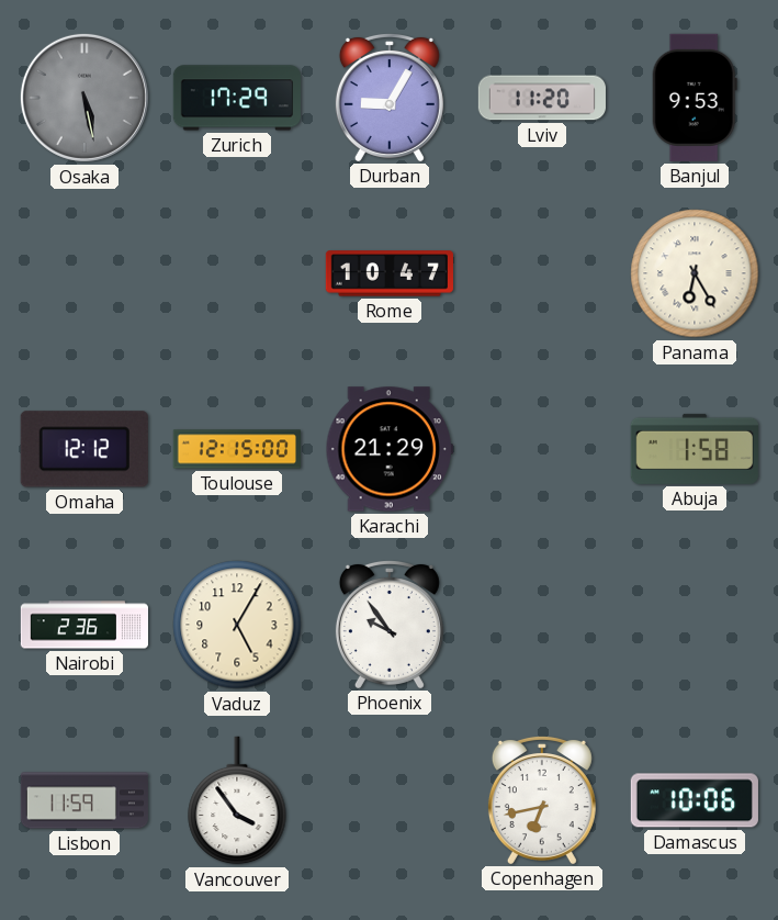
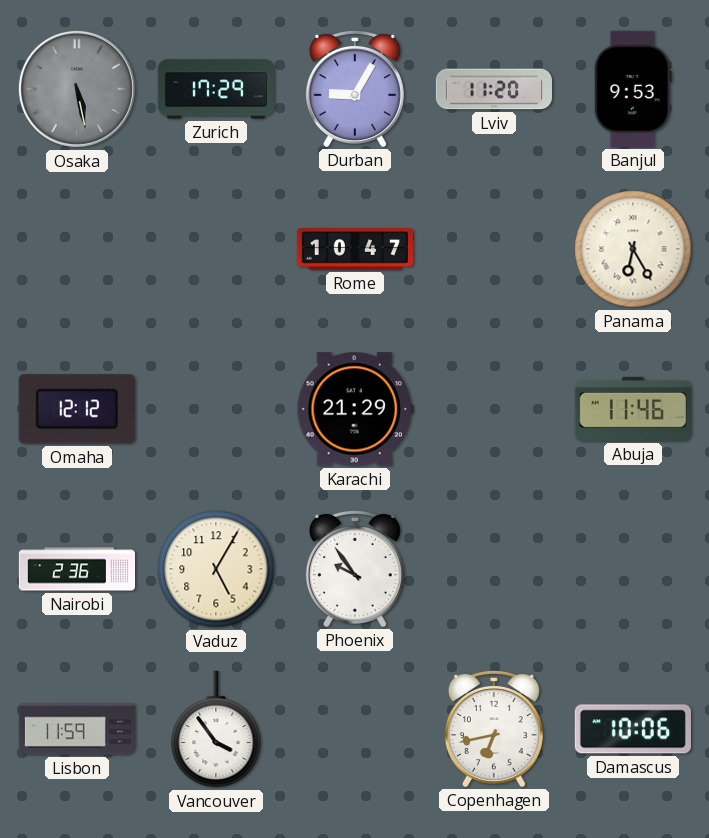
Toulouse: 12:15 -> none (237, 449)
Abuja: 1:58 -> 11:46 (633, 409)
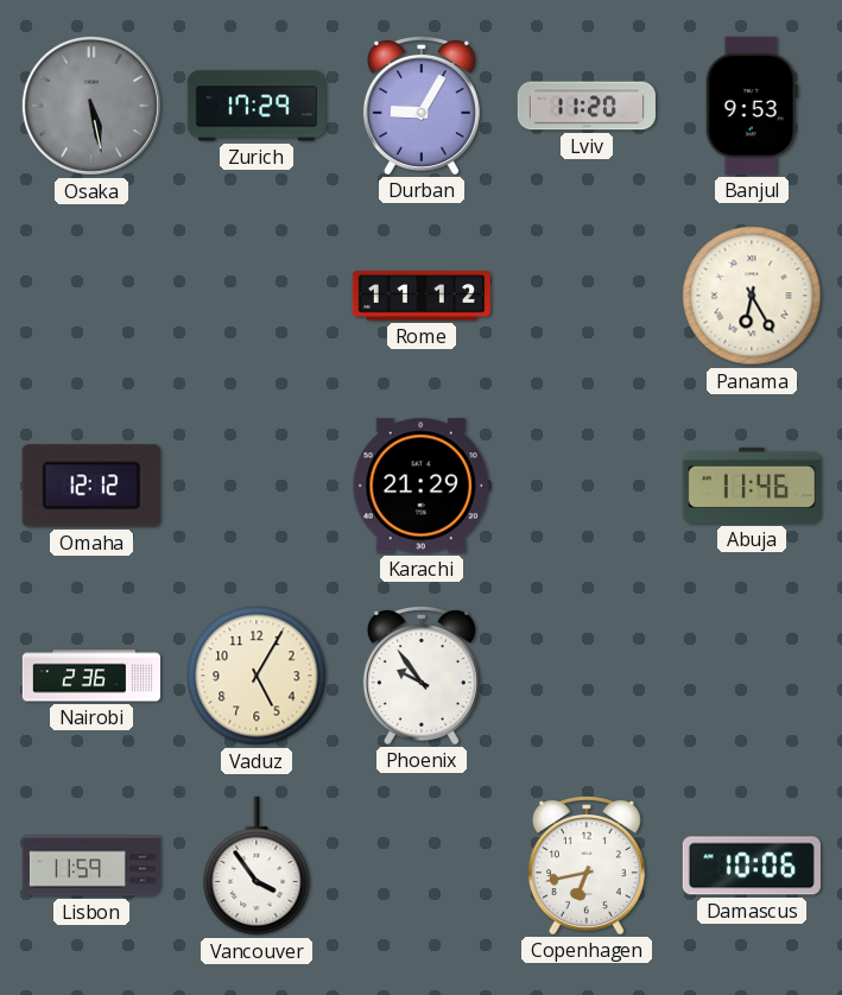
Rome: 10:47 -> 11:12 (422, 296)
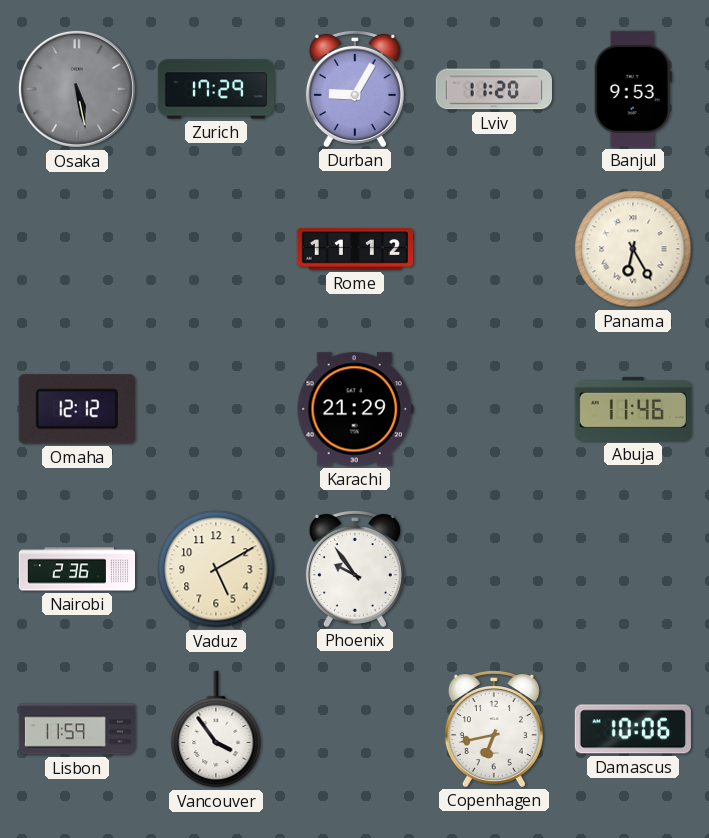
Vaduz: 5:05 -> 5:10 (216, 569)
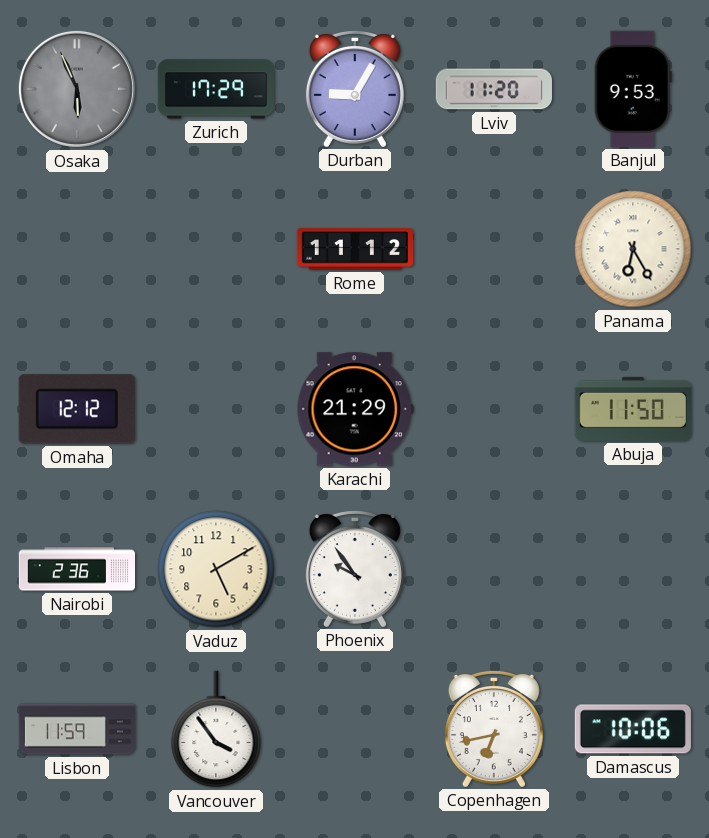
Osaka: 5:28 -> 5:56 (77, 89)
Abuja: 11:46 -> 11:50 (633, 409)
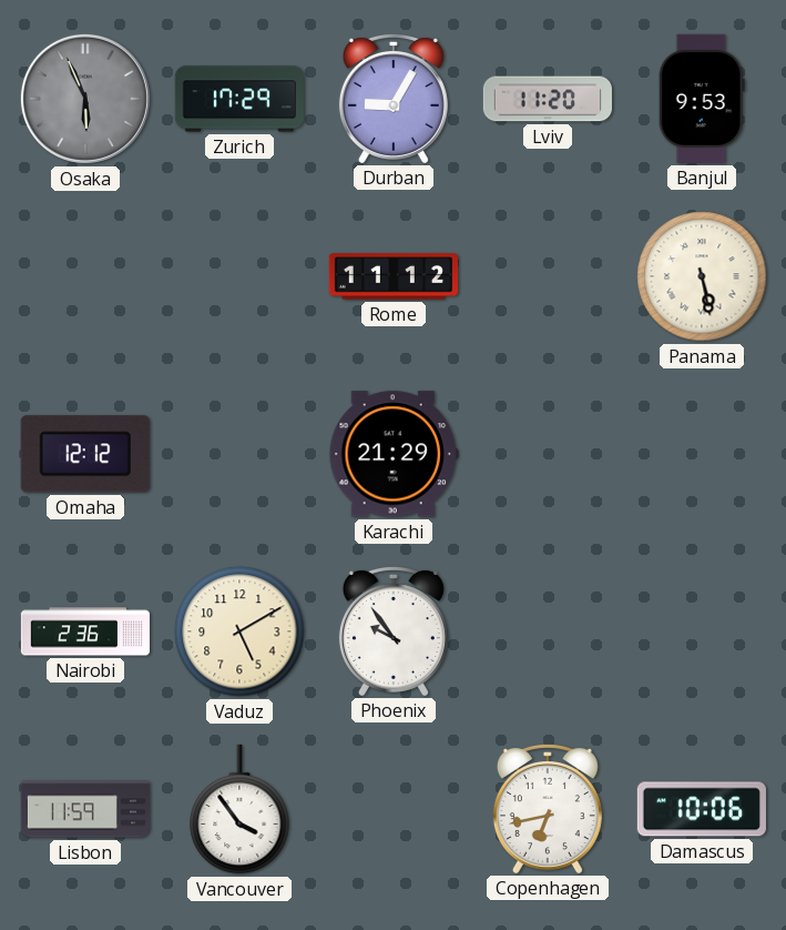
Panama: 6:25 -> 5:28 (702, 276)
Abuja: 11:50 -> none (633, 409)
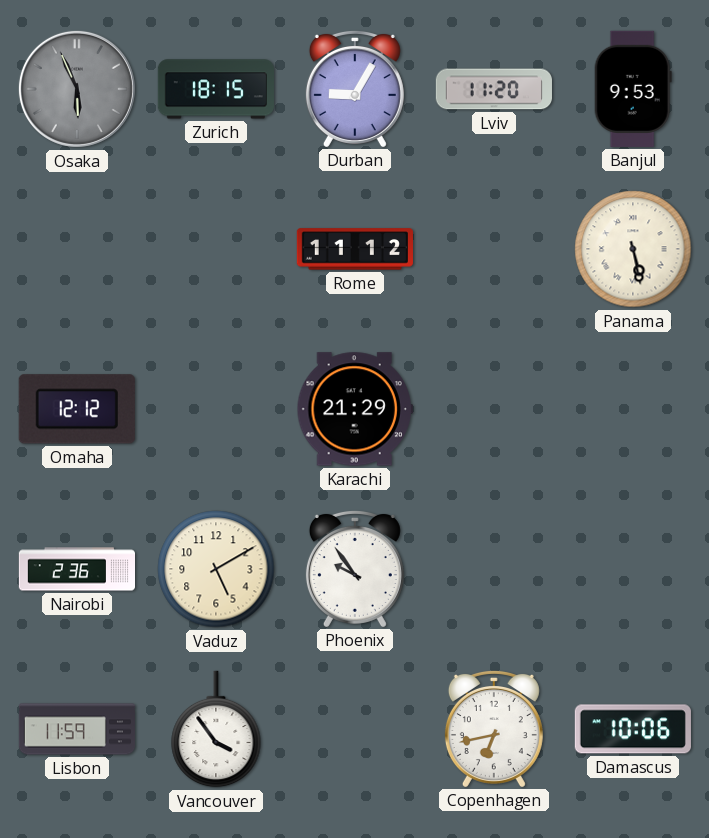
Zurich: 17:29 -> 18:15 (215, 89)
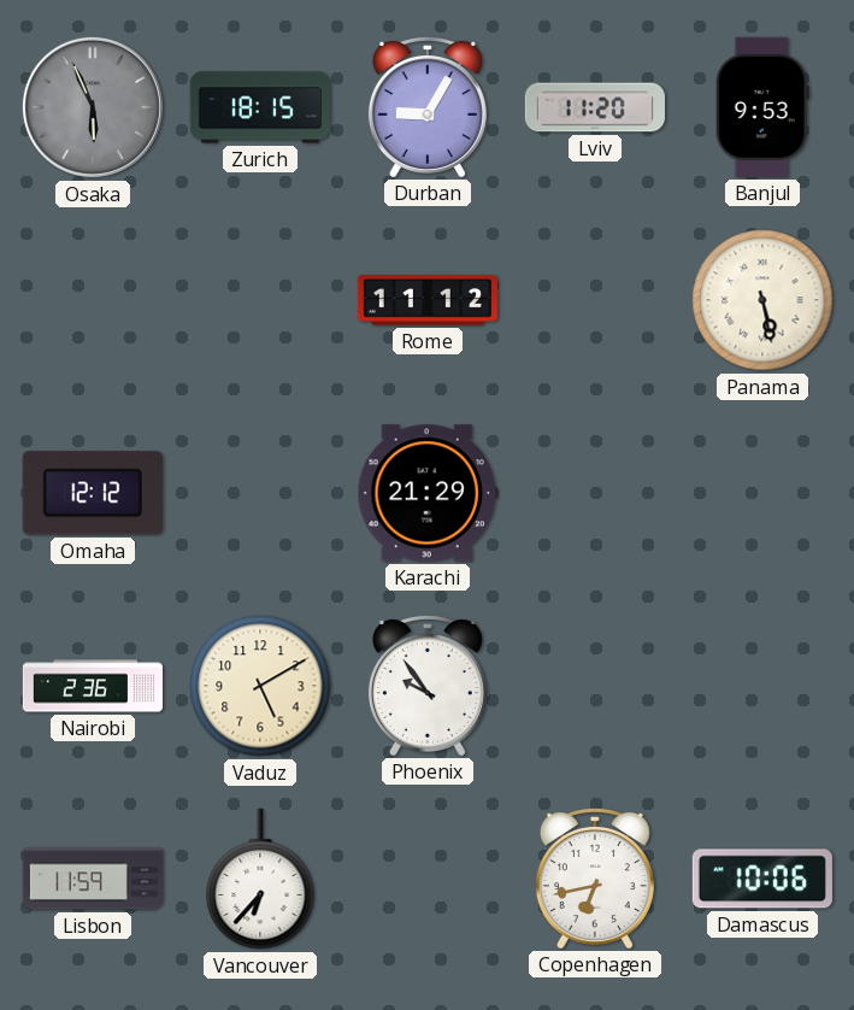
Vancouver: 3:54 -> 6:37 (260, 879)
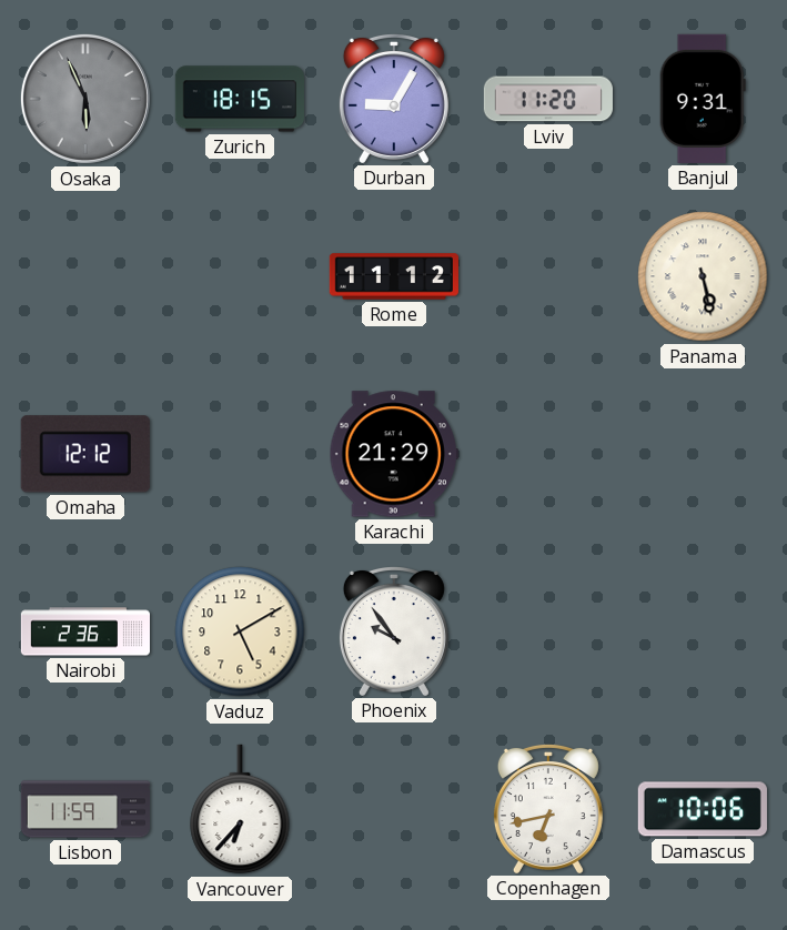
Banjul: 9:53 -> 9:31 (703, 99)
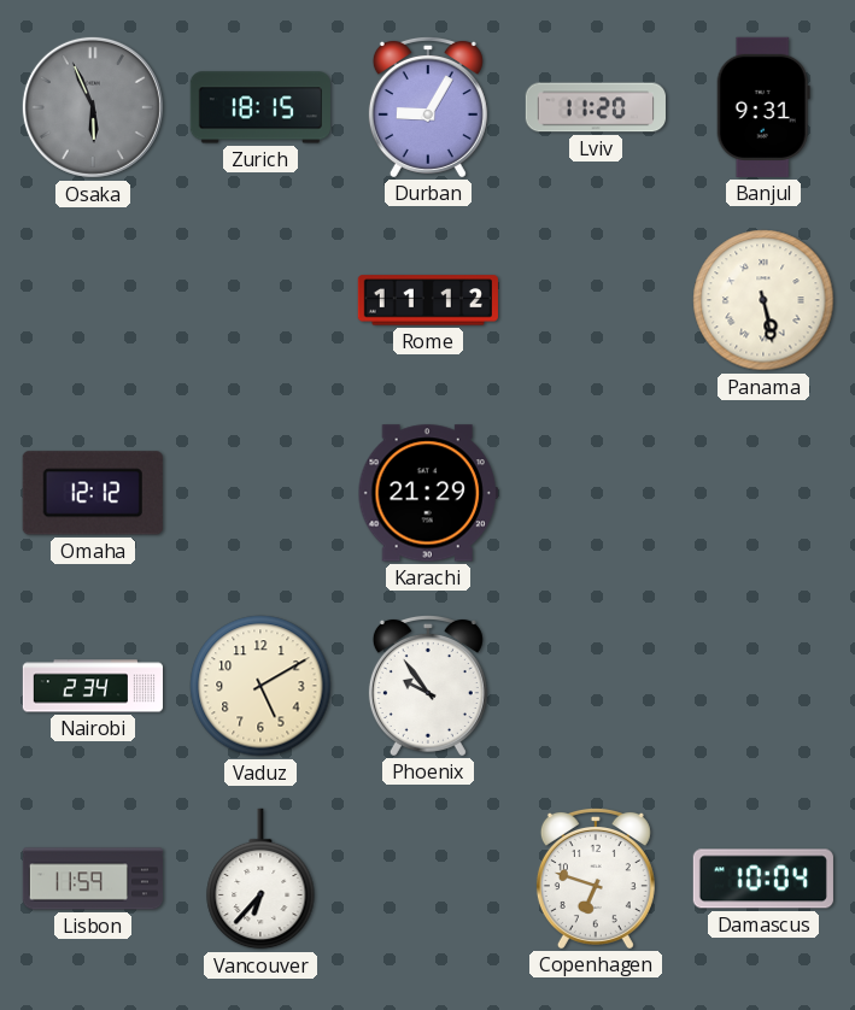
Nairobi: 2:36 -> 2:34 (92, 686)
Copenhagen: 6:43 -> 6:48 (596, 877)
Damascus: 10:06 -> 10:04 (763, 879)
